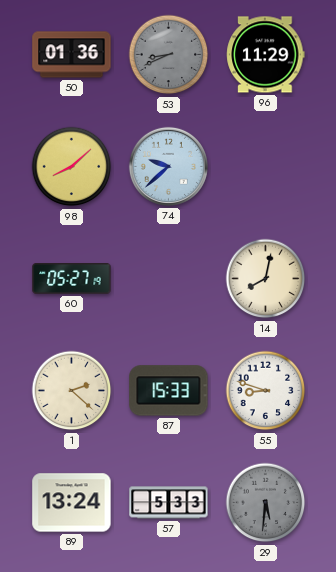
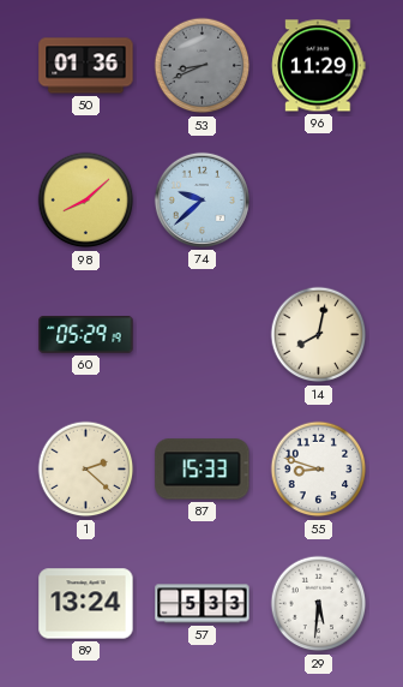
60: 05:27 -> 05:29 (86, 335)
29 dial: grey -> white (319, 604)
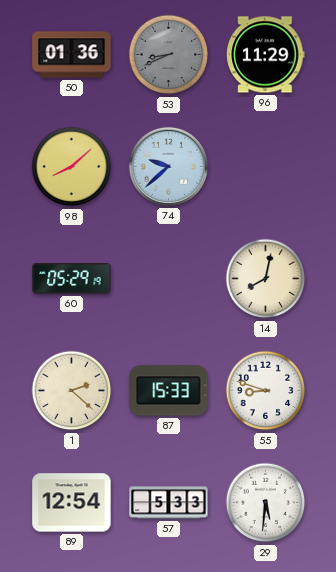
89: 13:24 -> 12:54 (72, 503)
